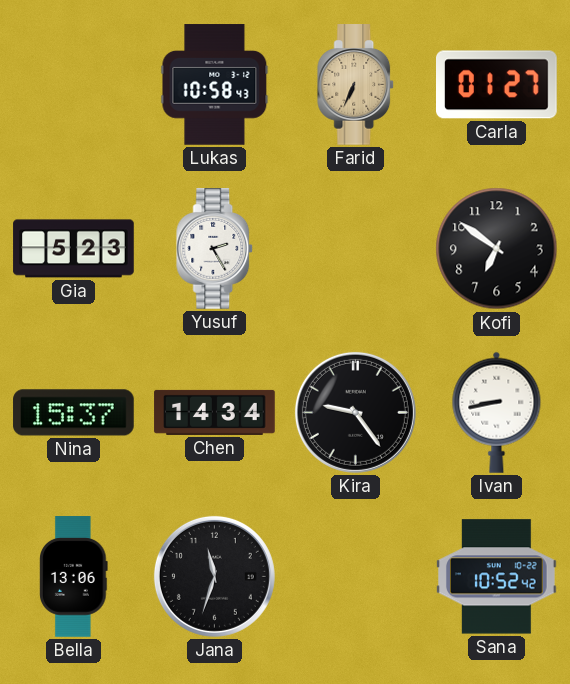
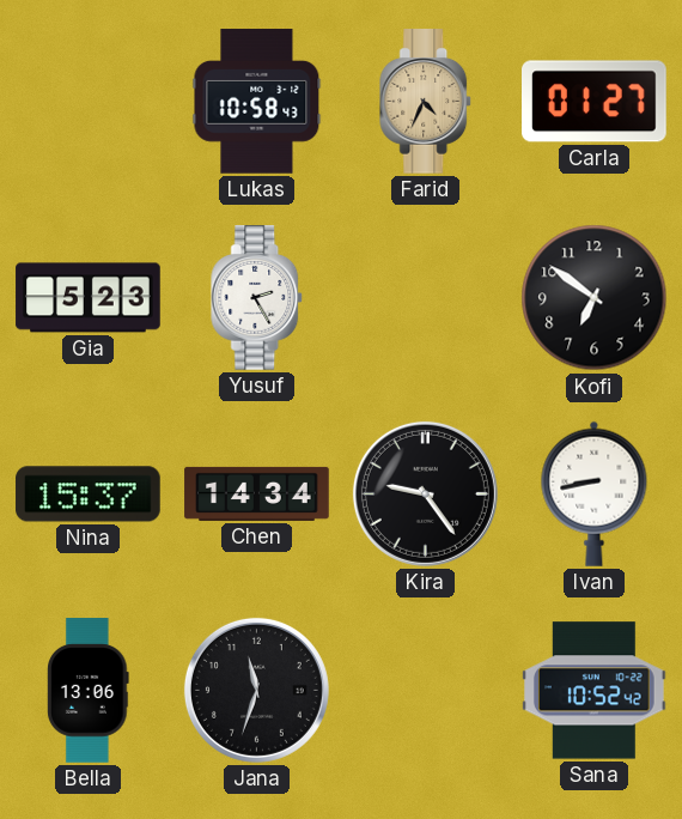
Farid: 6:34 -> 4:34 (426, 102)
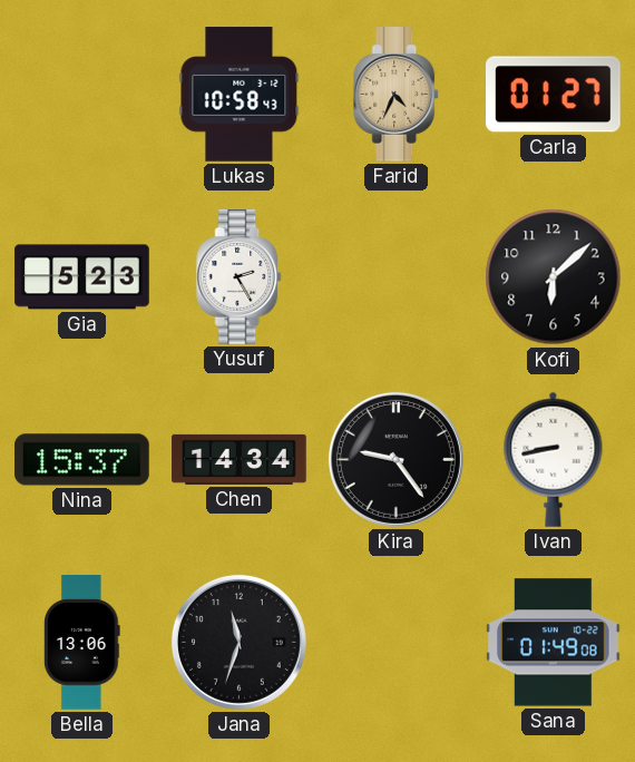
Kofi: 6:51 -> 6:08 (554, 277)
Sana: 10:52 -> 01:49 (554, 643)
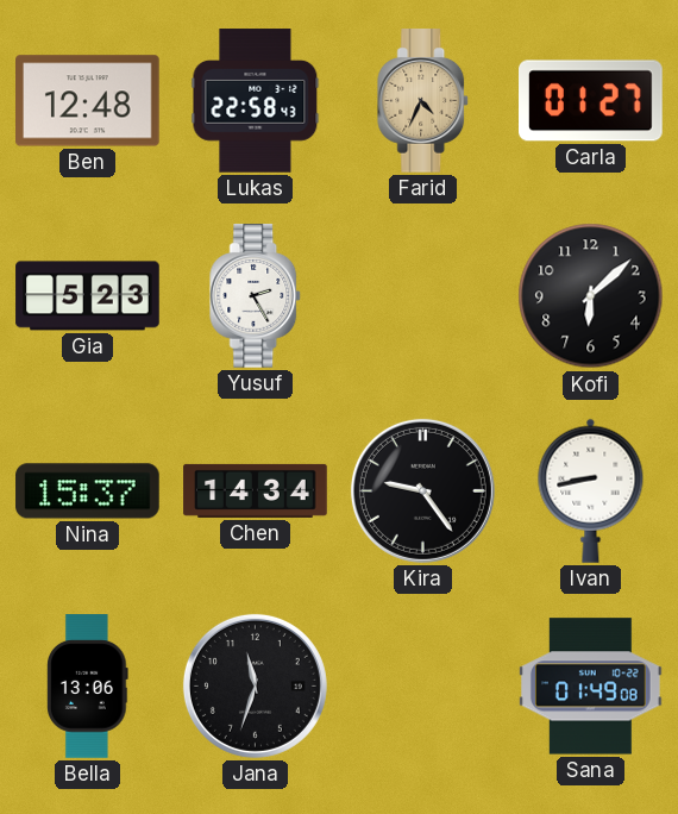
Ben: none -> 12:48 (88, 101)
Lukas: 10:58 -> 22:58 (256, 101)
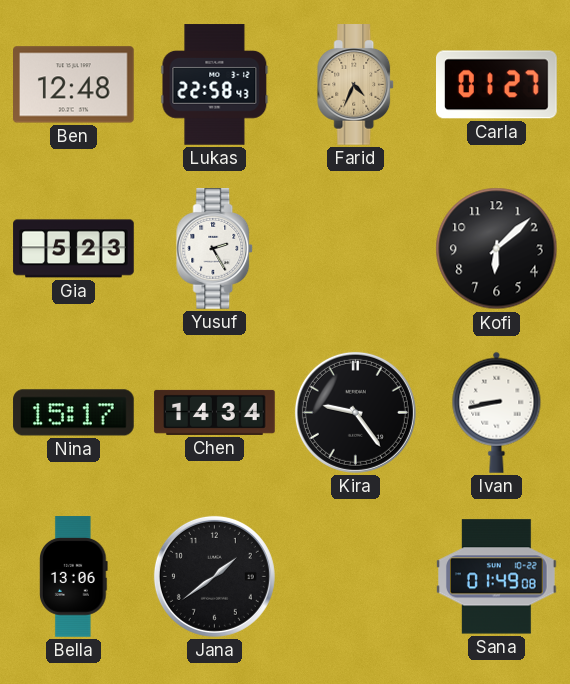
Nina: 15:37 -> 15:17 (74, 413)
Jana: 11:33 -> 1:39 (214, 576)
